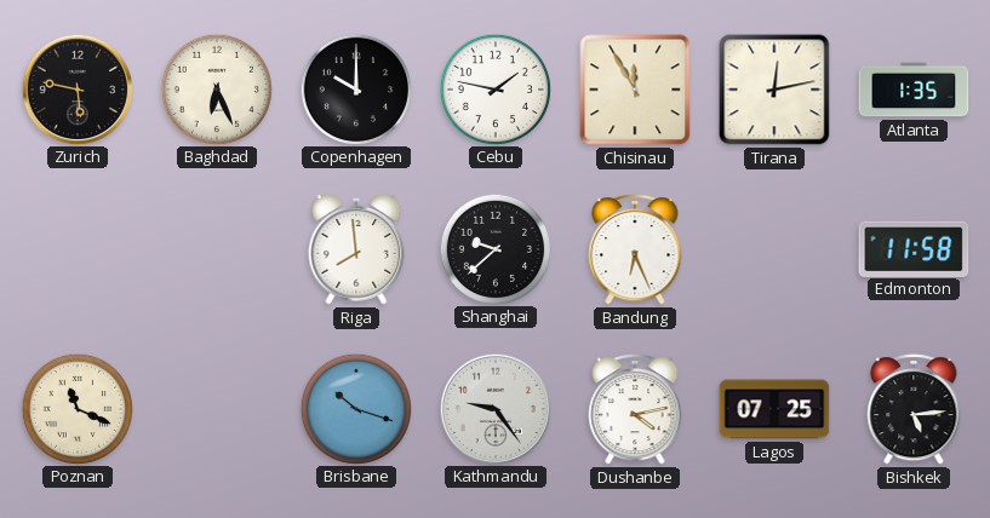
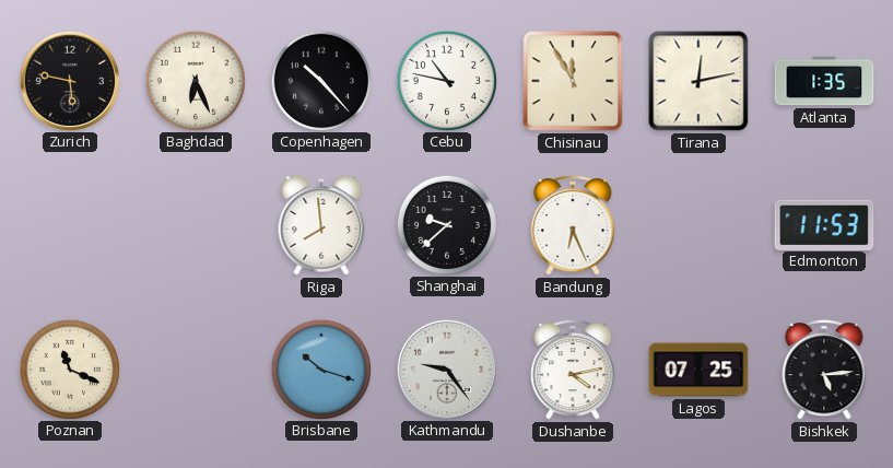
Copenhagen: 10:00 -> 10:23 (320, 80)
Cebu: 1:47 -> 10:47 (446, 80)
Edmonton: 11:58 -> 11:53 (824, 224)
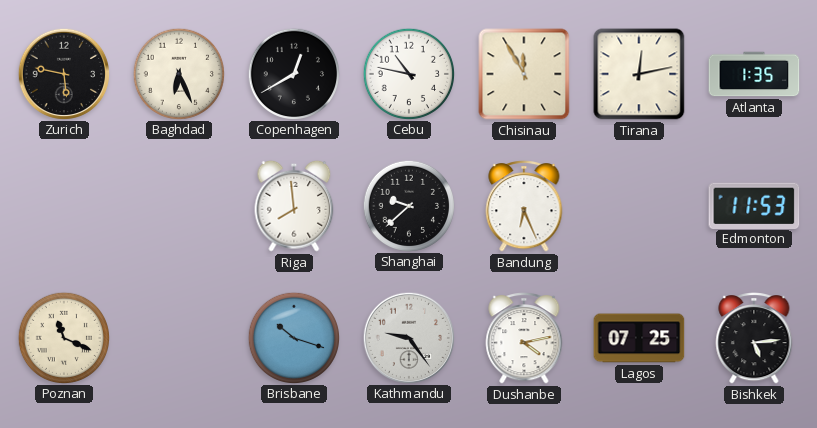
Copenhagen: 10:23 -> 12:40 (293, 73)
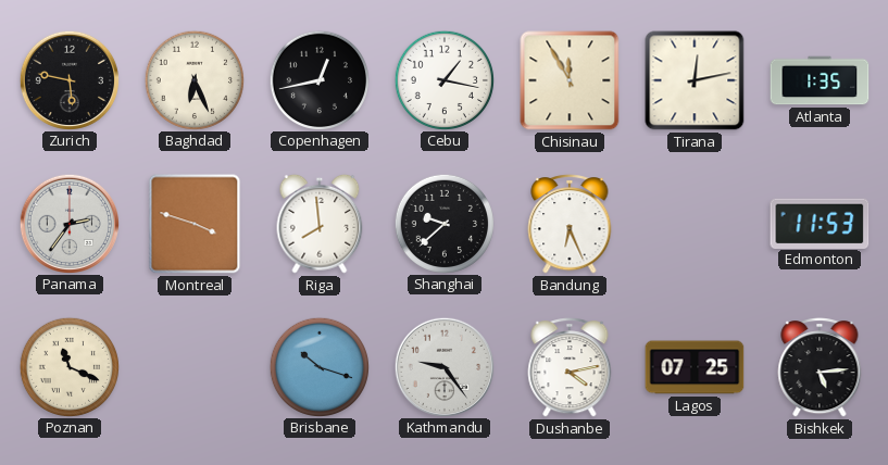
Copenhagen: 12:40 -> 12:43 (318, 79)
Cebu: 10:47 -> 1:17 (443, 79)
Panama: none -> 2:36 (68, 223)
Montreal: none -> 3:48 (195, 224)
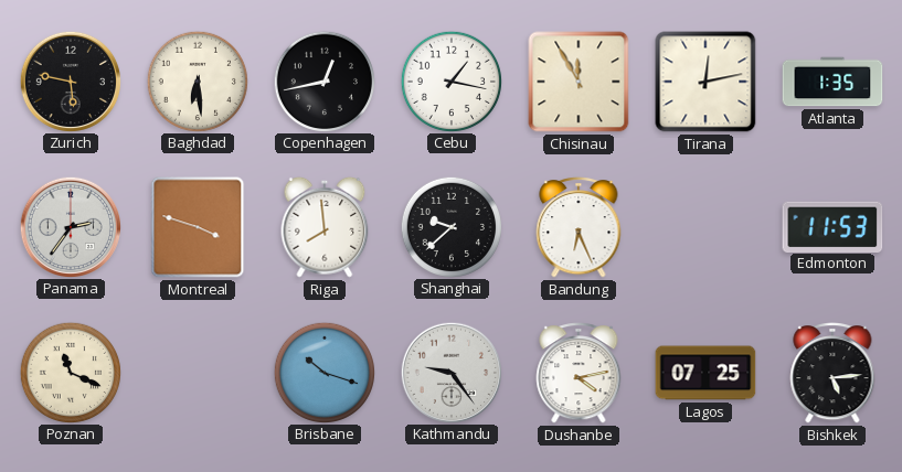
Baghdad: 6:26 -> 6:29 (197, 81)
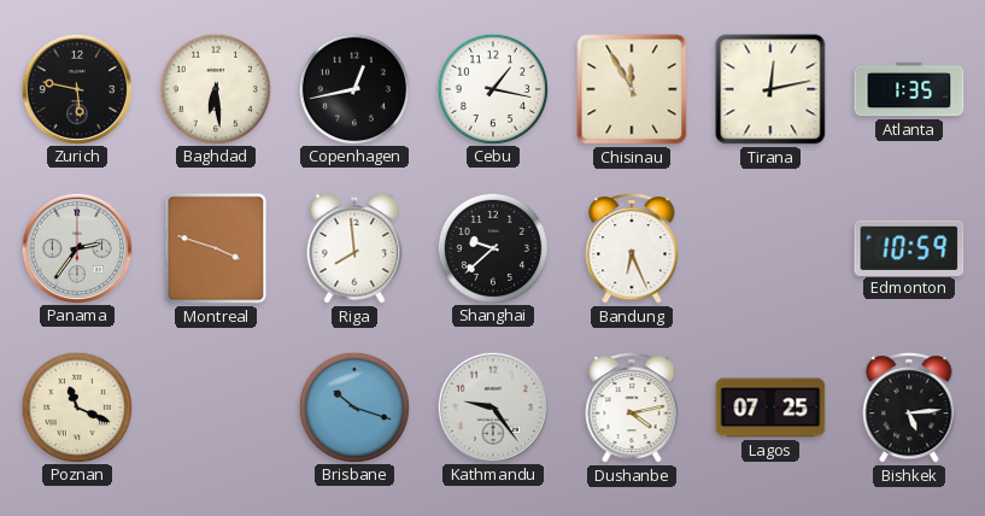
Edmonton: 11:53 -> 10:59 (909, 247)
